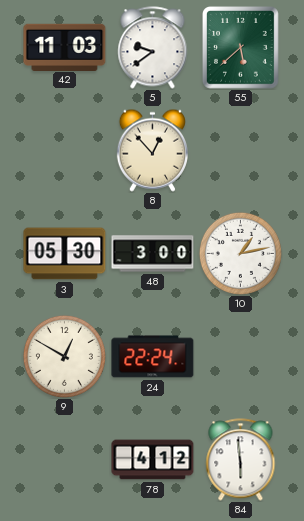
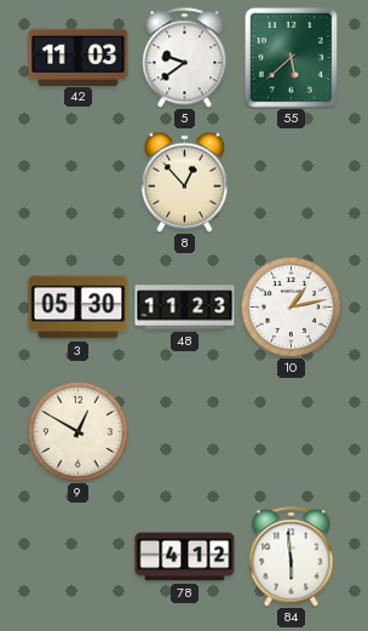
48: 3:00 -> 11:23 (185, 308)
24: 22:24 -> none (153, 357)
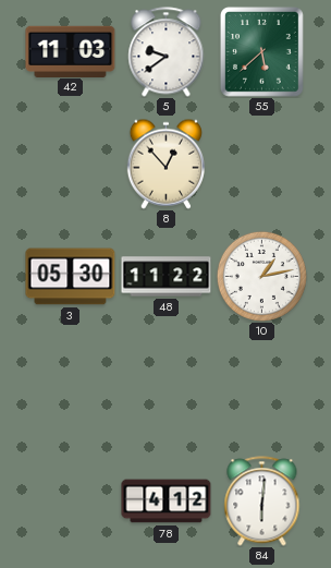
48: 11:23 -> 11:22 (167, 277)
9: 12:50 -> none (77, 431)
84: 5:59 -> 6:01 (262, 501)
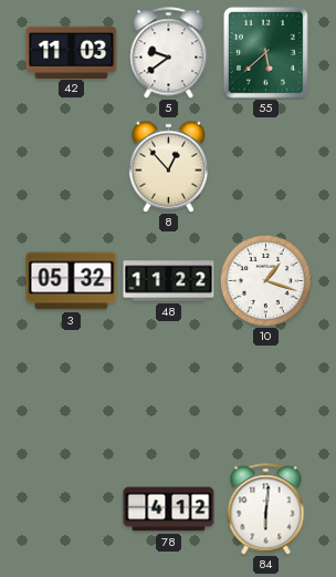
3: 05:30 -> 05:32 (72, 281)
10: 1:13 -> 1:18 (265, 280)
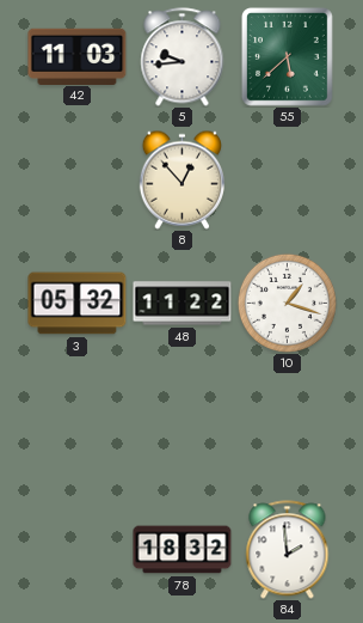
5: 9:39 -> 9:44 (183, 57)
78: 4:12 -> 18:32 (183, 550)
84: 6:01 -> 1:59 (288, 550)
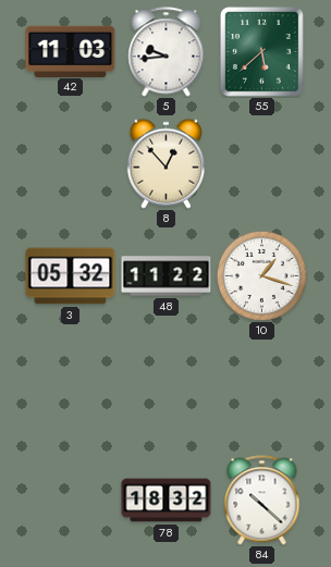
84: 1:59 -> 10:22 (262, 501)
